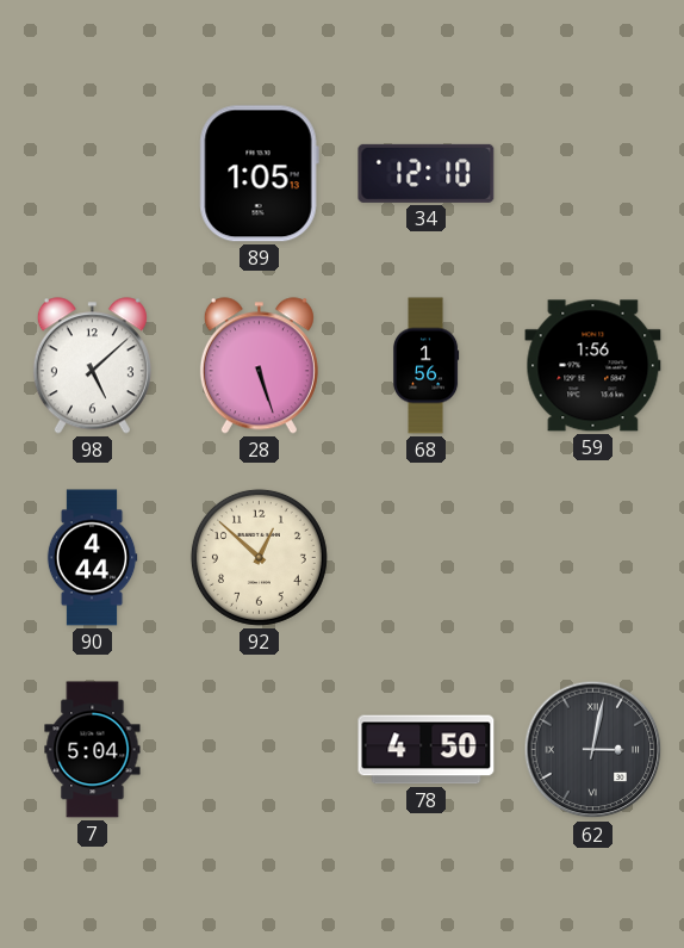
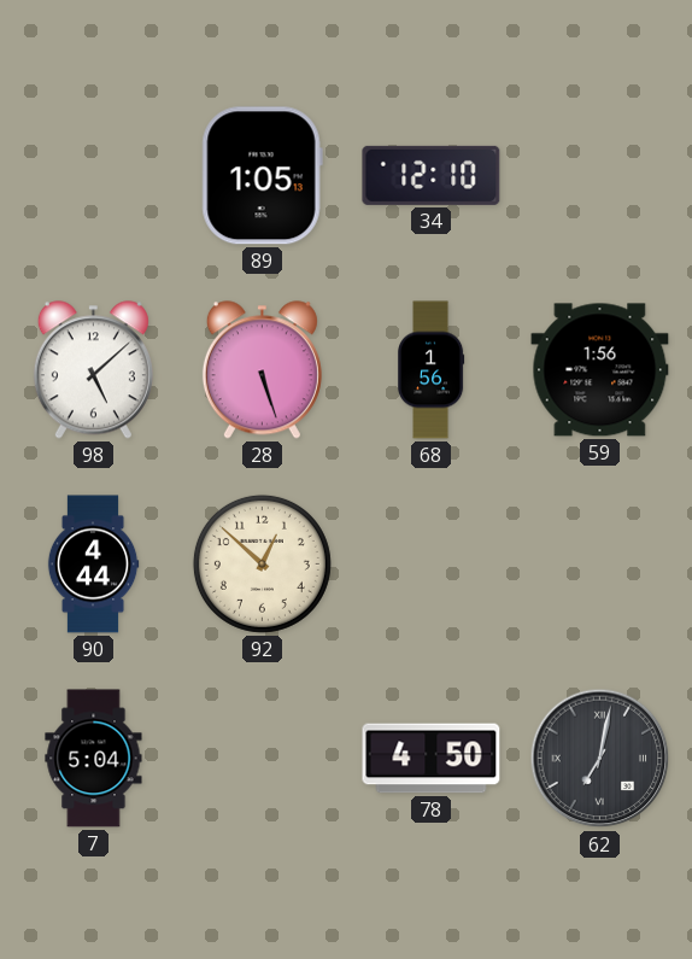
62: 3:02 -> 7:02 (600, 759)
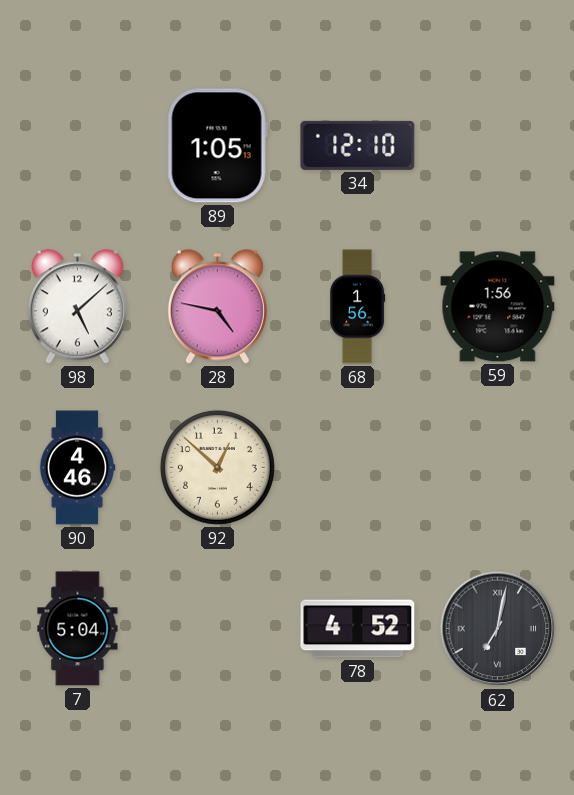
28: 5:27 -> 4:47 (217, 307)
90: 4:44 -> 4:46 (77, 468)
78: 4:50 -> 4:52 (358, 629)
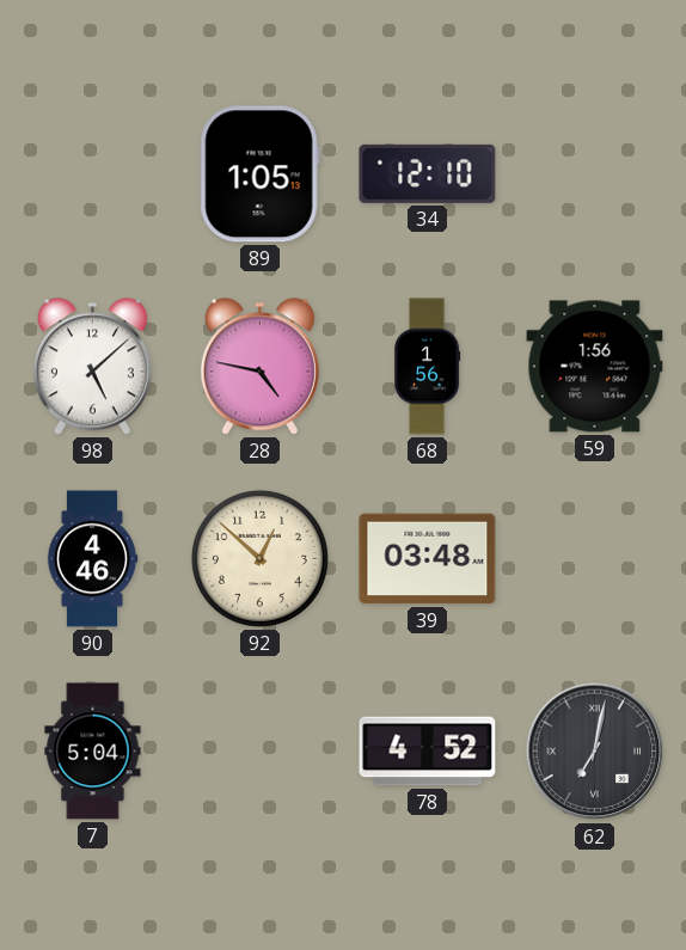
39: none -> 03:48 (428, 559)
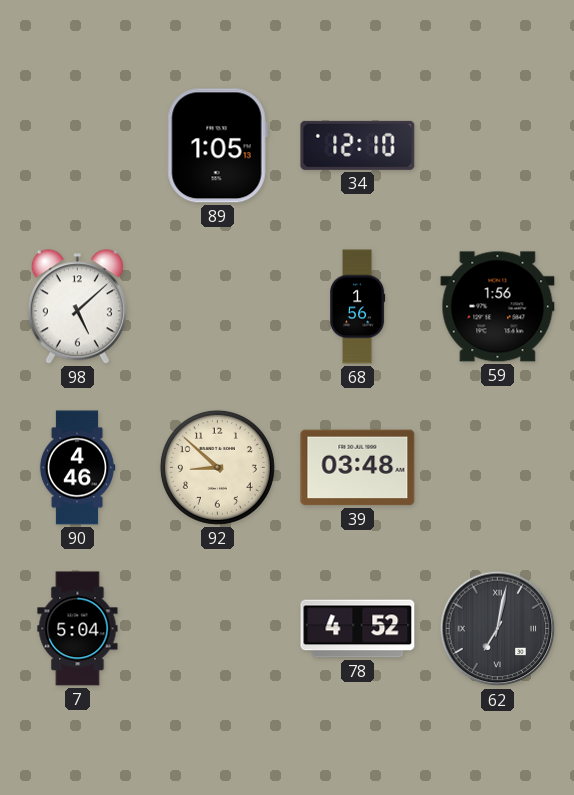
28: 4:47 -> none (259, 367)
92: 12:52 -> 8:52 (217, 467)
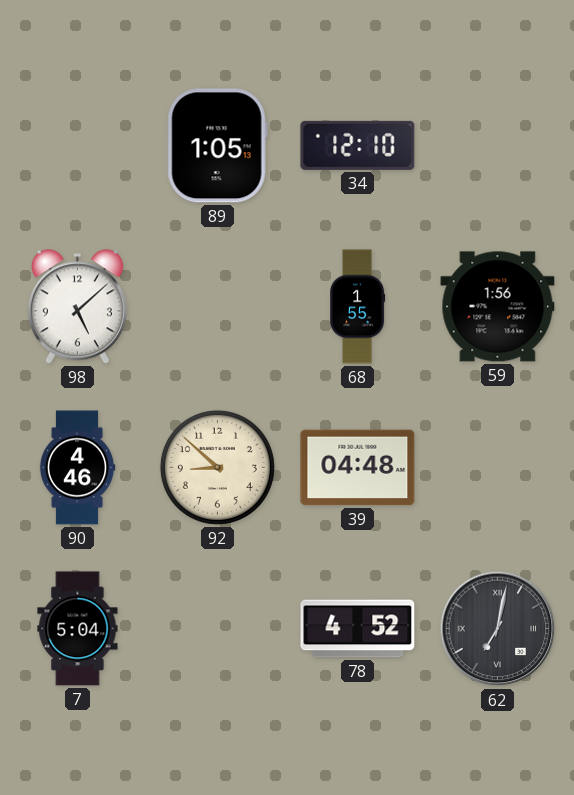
68: 1:56 -> 1:55 (358, 307)
39: 03:48 -> 04:48 (358, 468)
